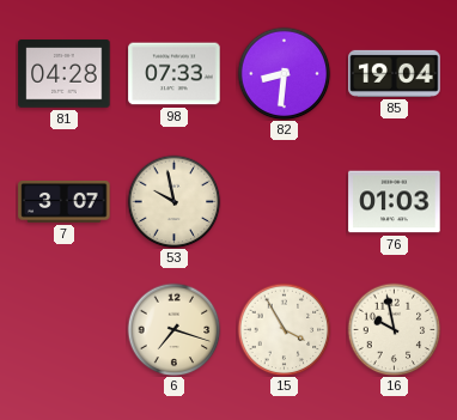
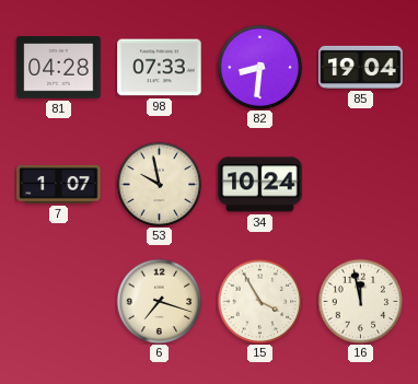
7: 3:07 -> 1:07 (59, 184)
34: none -> 10:24 (260, 185)
76: 01:03 -> none (395, 202)
16: 9:58 -> 11:58 (360, 301)
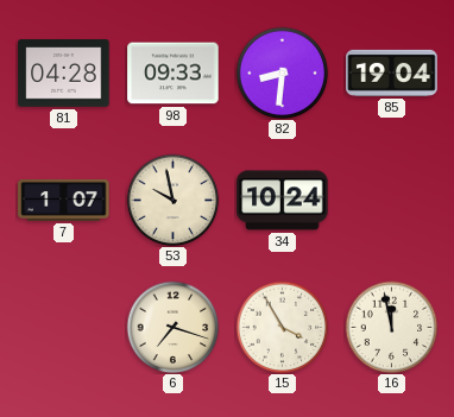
98: 07:33 -> 09:33 (174, 74)
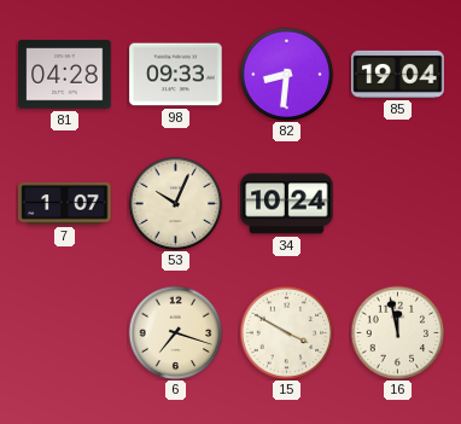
53: 9:58 -> 10:04 (175, 203)
15: 3:55 -> 3:50 (286, 332)
